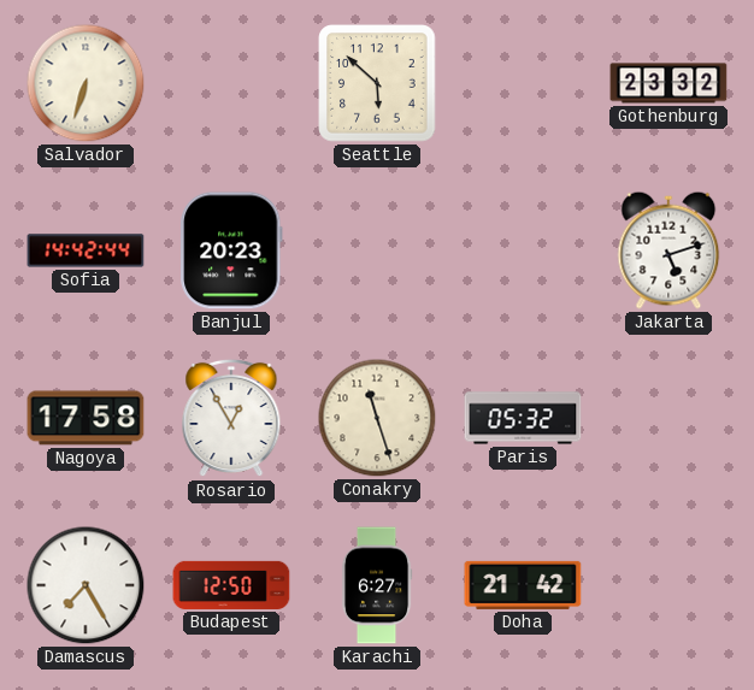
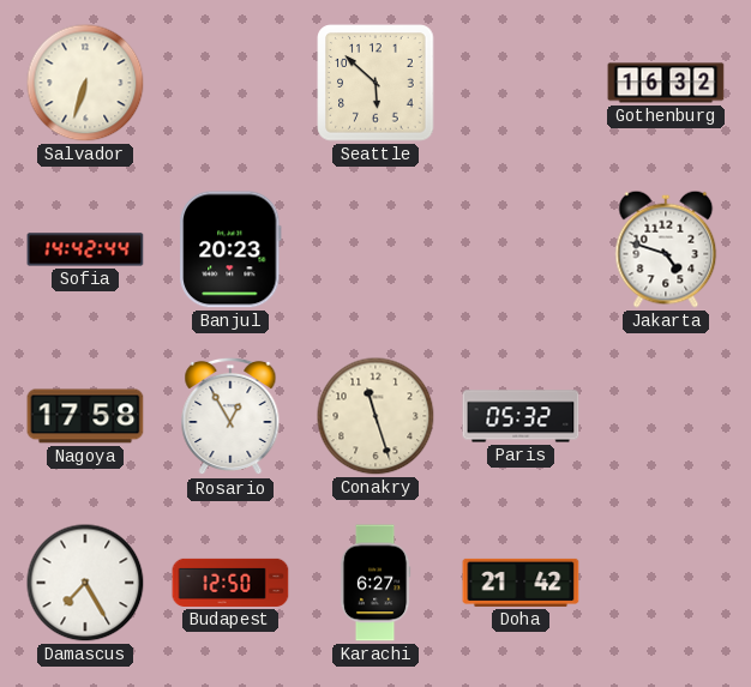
Gothenburg: 23:32 -> 16:32 (666, 83)
Jakarta: 5:12 -> 4:48 (666, 249)
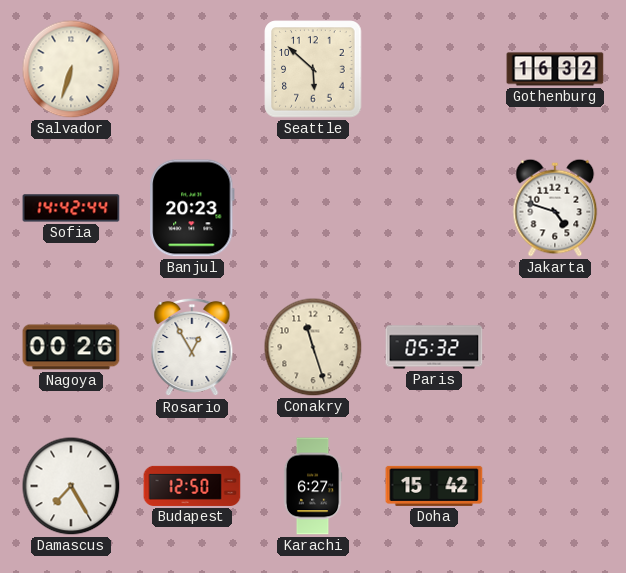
Nagoya: 17:58 -> 00:26 (71, 347)
Doha: 21:42 -> 15:42 (434, 486)
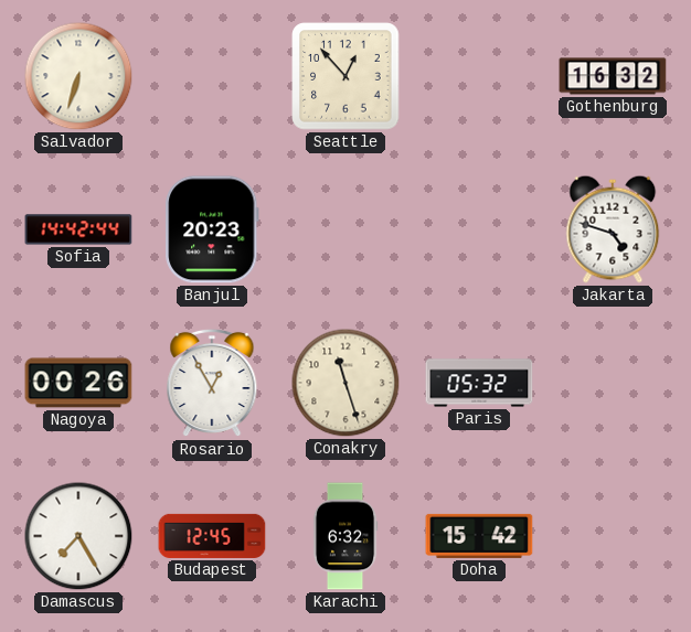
Seattle: 5:52 -> 12:53 (345, 76)
Budapest: 12:50 -> 12:45 (212, 536)
Karachi: 6:27 -> 6:32 (345, 536)
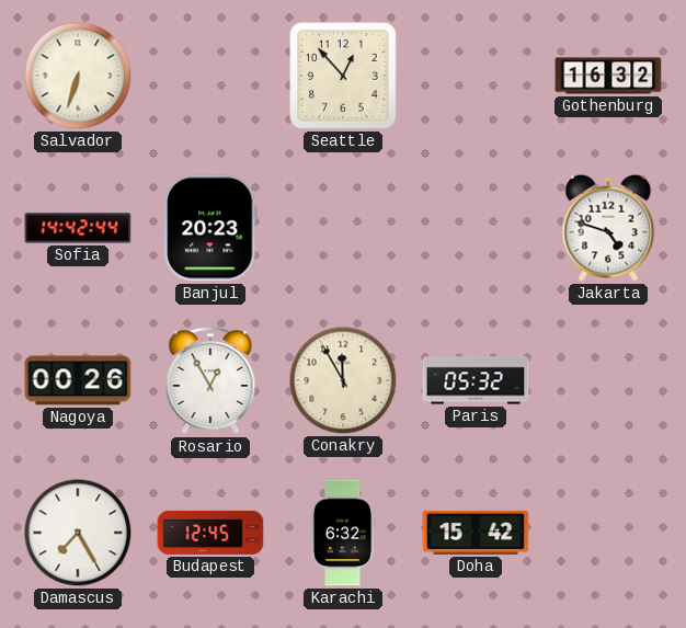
Conakry: 11:27 -> 11:55 (343, 380)
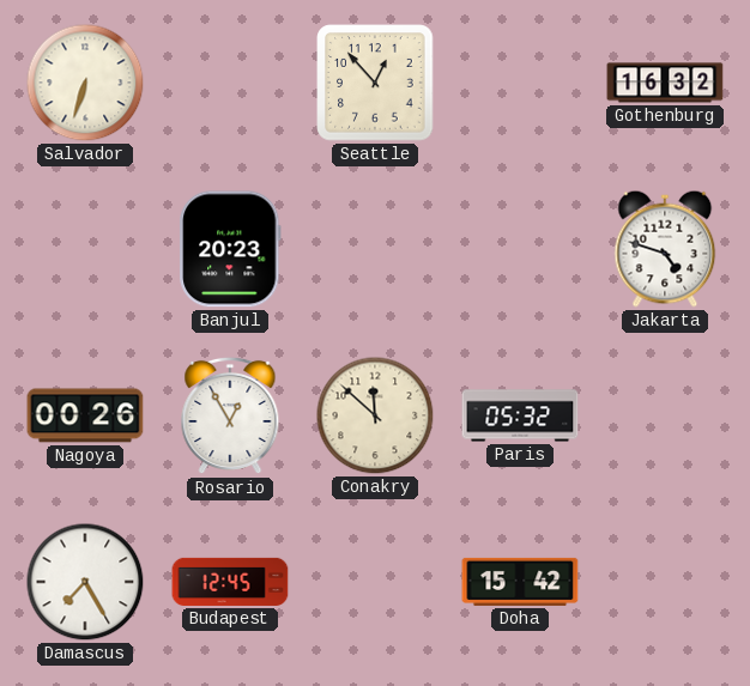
Sofia: 14:42 -> none (78, 228)
Conakry: 11:55 -> 11:52 (375, 415)
Karachi: 6:32 -> none (343, 533)
